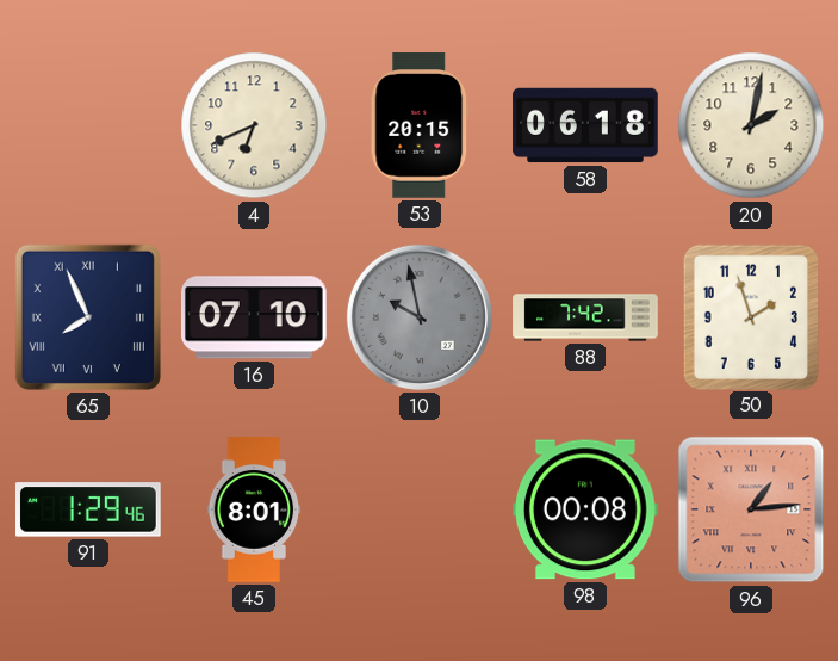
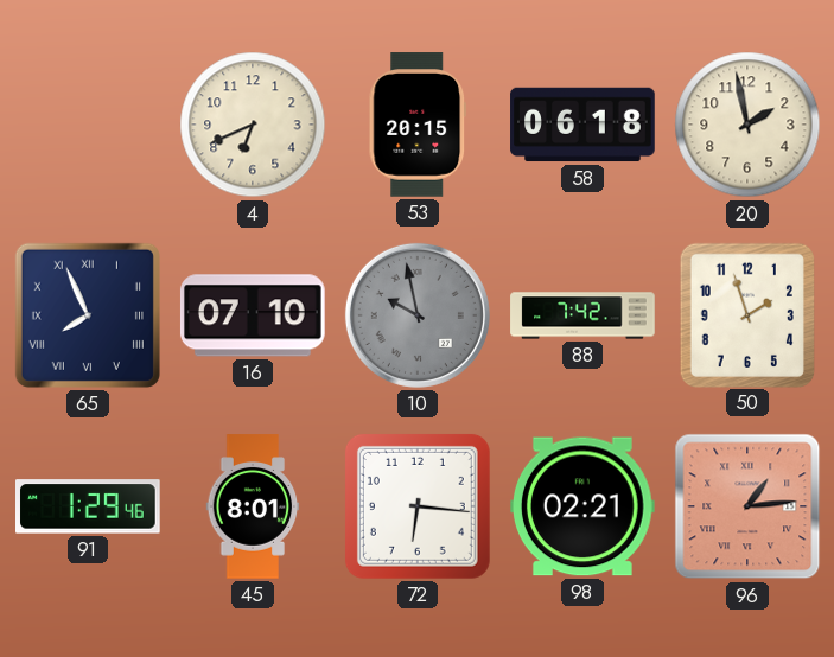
20: 2:02 -> 1:58 (747, 125)
72: none -> 6:16 (418, 506)
98: 00:08 -> 02:21 (584, 506)
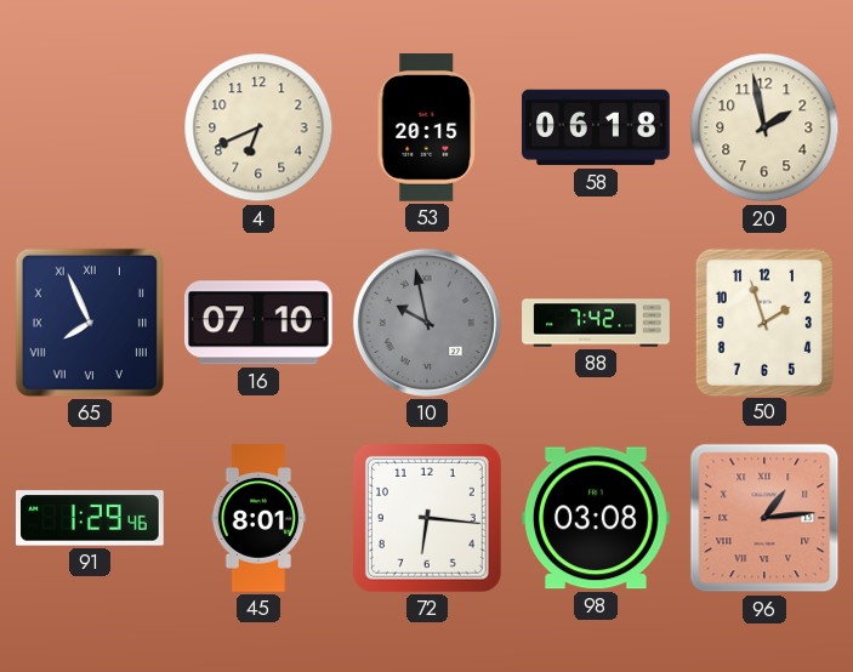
98: 02:21 -> 03:08 (597, 518)
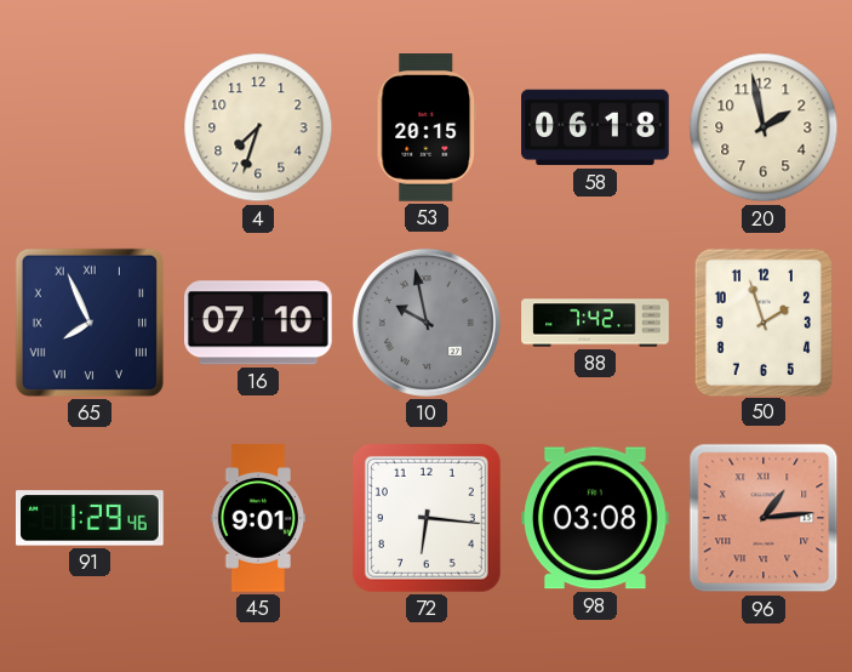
4: 6:41 -> 7:33 (258, 127)
45: 8:01 -> 9:01 (258, 518)
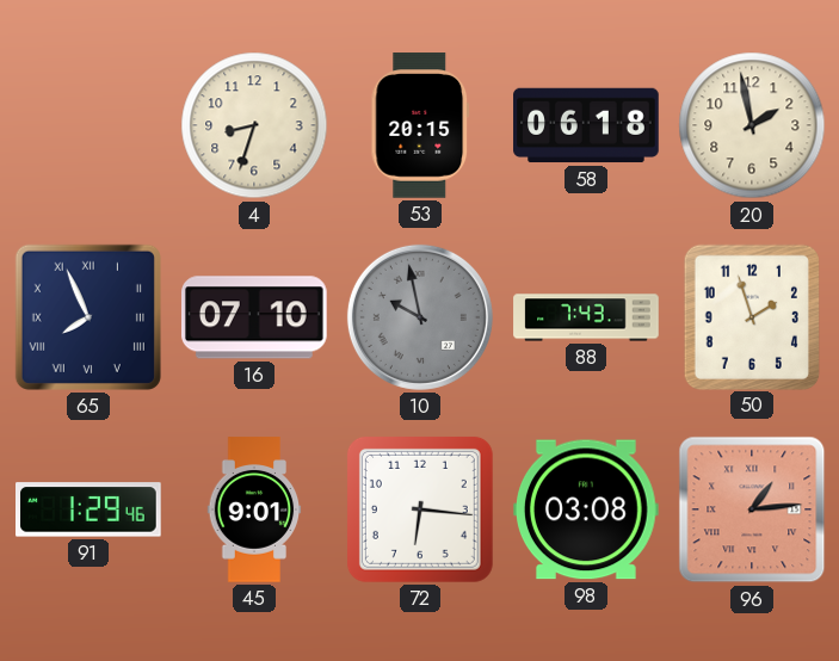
4: 7:33 -> 8:33 (254, 125)
88: 7:42 -> 7:43 (586, 317)
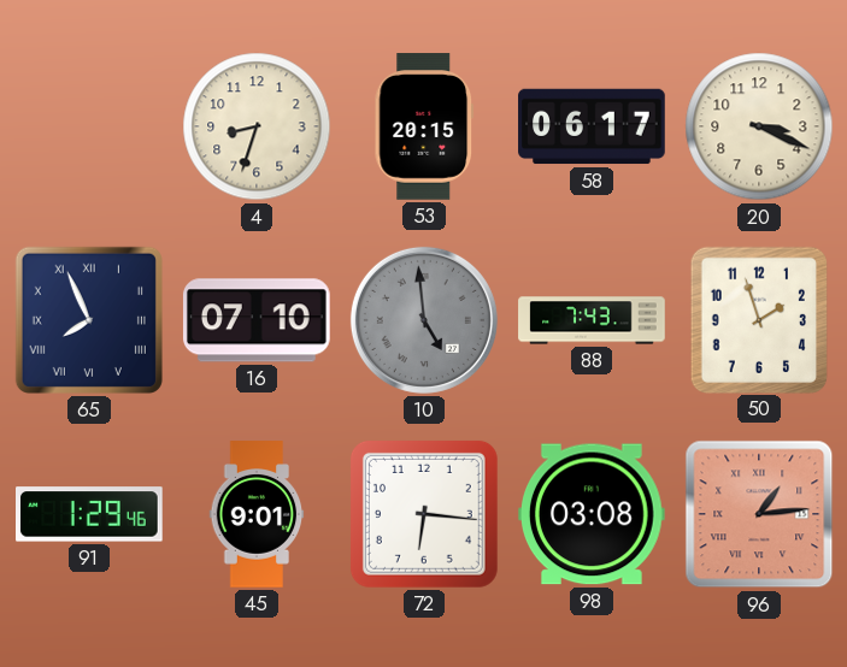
58: 06:18 -> 06:17 (592, 126)
20: 1:58 -> 3:19 (759, 126)
10: 9:58 -> 4:59 (424, 320)
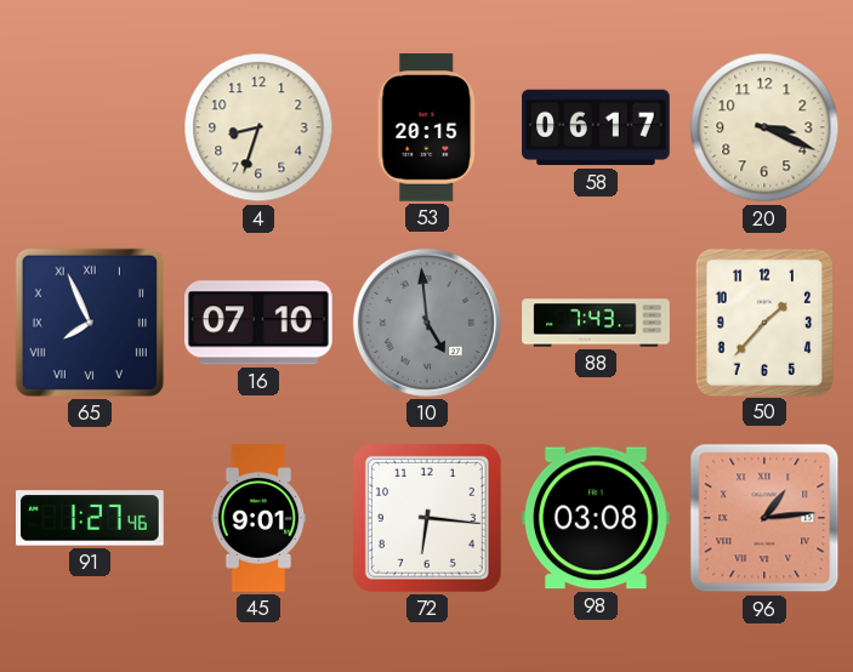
50: 1:57 -> 1:37 (763, 321)
91: 1:29 -> 1:27 (90, 518)
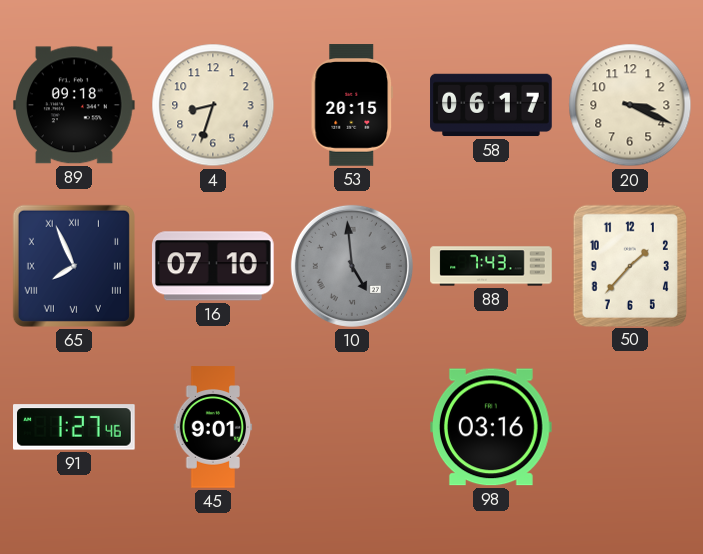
89: none -> 09:18 (75, 105)
72: 6:16 -> none (427, 518)
98: 03:08 -> 03:16 (492, 427)
96: 1:14 -> none (764, 518)
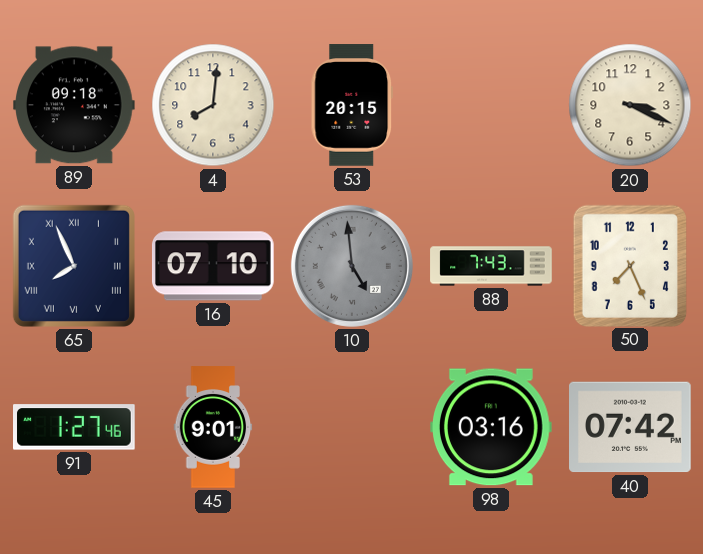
4: 8:33 -> 8:01 (213, 105)
58: 06:17 -> none (491, 105)
50: 1:37 -> 7:26 (629, 265)
40: none -> 07:42 (631, 427)
